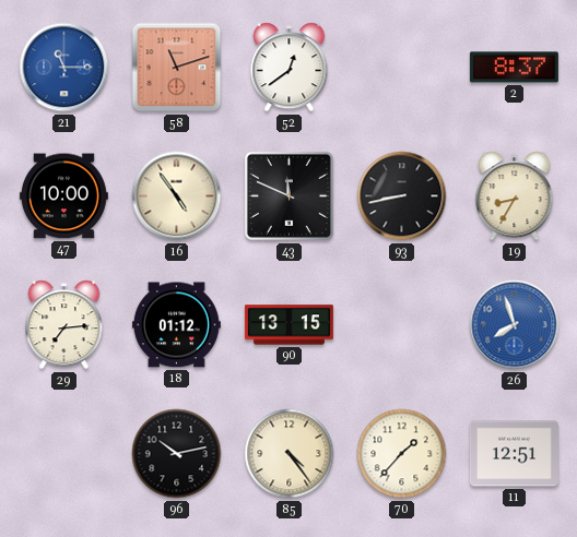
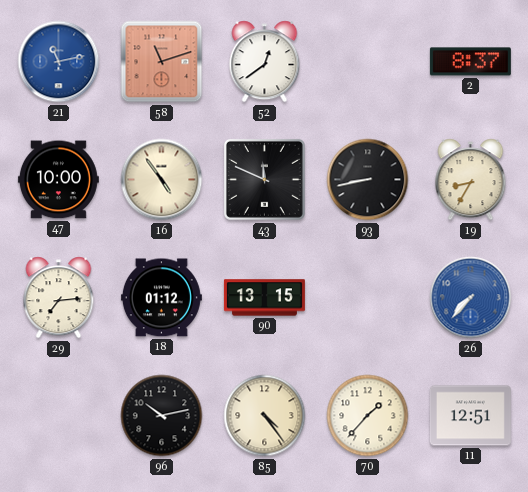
21: 11:15 -> 11:13 (59, 62)
26: 7:57 -> 7:37 (471, 298)
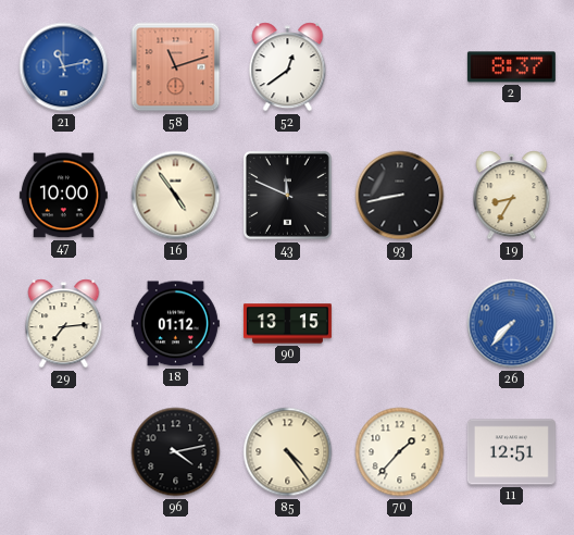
96: 10:13 -> 4:13 (176, 452)
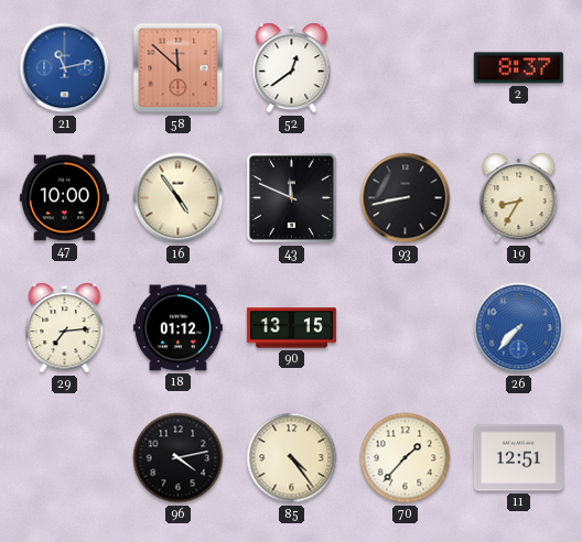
58: 11:12 -> 11:52 (179, 68)
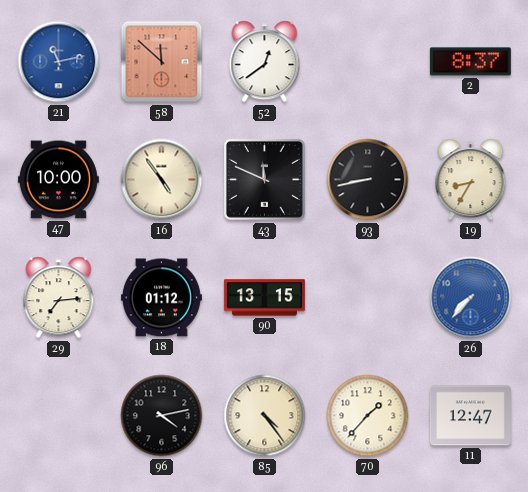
11: 12:51 -> 12:47 (470, 416)
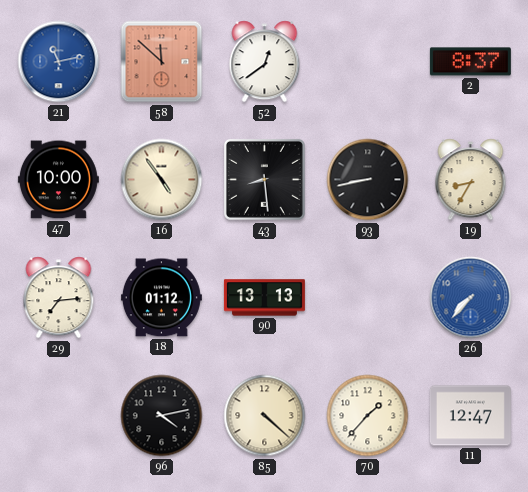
43: 11:49 -> 8:29 (264, 179)
90: 13:15 -> 13:13 (264, 298)
85: 4:24 -> 4:22 (265, 416)
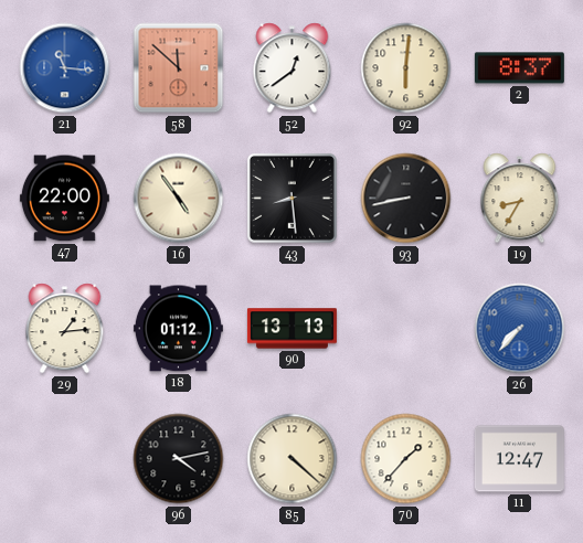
21: 11:13 -> 11:16 (65, 68)
92: none -> 6:01 (406, 68)
47: 10:00 -> 22:00 (64, 199)
29: 7:14 -> 1:14 (65, 329)
